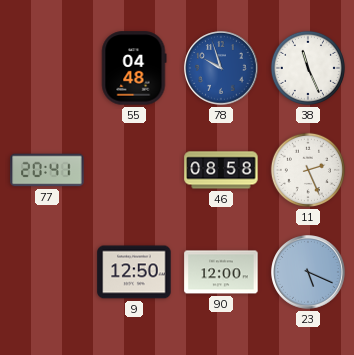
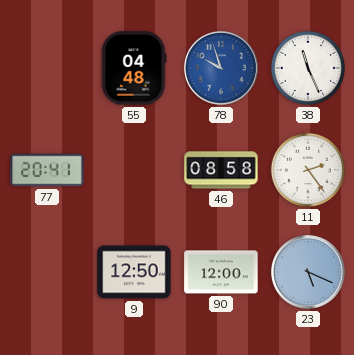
11: 2:26 -> 2:24 (308, 170)
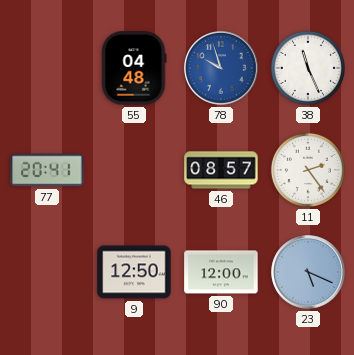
46: 08:58 -> 08:57 (221, 170)
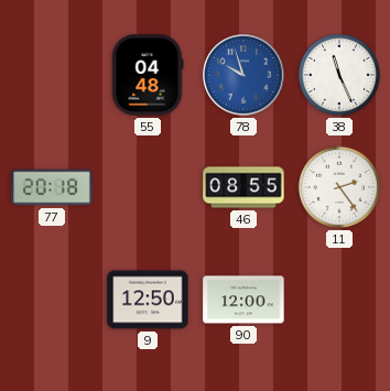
77: 20:41 -> 20:18 (52, 187)
46: 08:57 -> 08:55 (243, 187)
23: 5:19 -> none (308, 272)
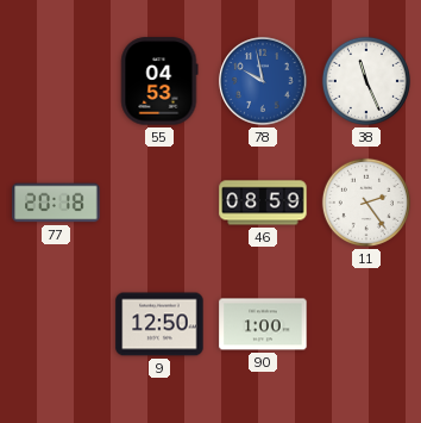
55: 04:48 -> 04:53 (159, 81)
78: 9:57 -> 9:58 (263, 81)
46: 08:55 -> 08:59 (263, 203)
90: 12:00 -> 1:00 (263, 324)
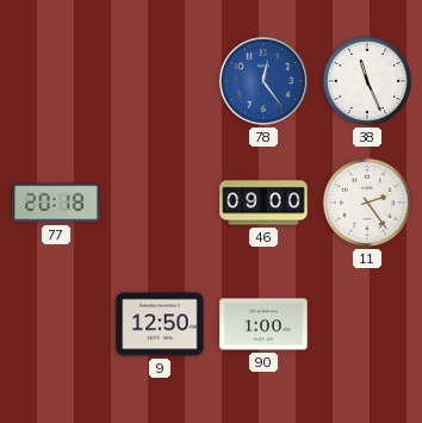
55: 04:53 -> none (159, 81)
78: 9:58 -> 12:24 (263, 81)
46: 08:59 -> 09:00 (263, 203)
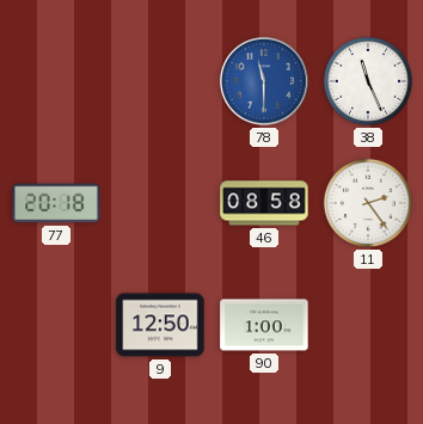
78: 12:24 -> 11:30 (264, 81)
46: 09:00 -> 08:58 (264, 203)
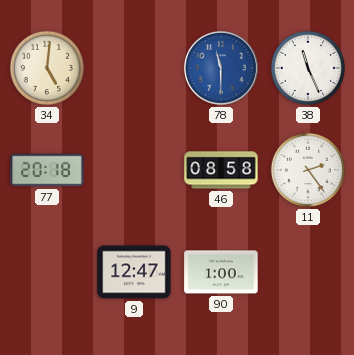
34: none -> 5:01 (47, 68)
9: 12:50 -> 12:47 (134, 272)
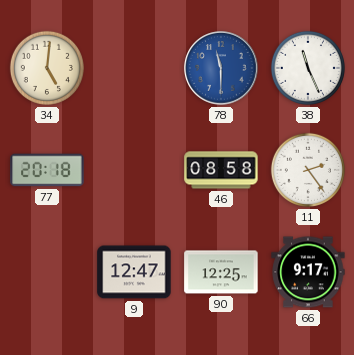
90: 1:00 -> 12:25 (221, 272)
66: none -> 9:17 (308, 272)
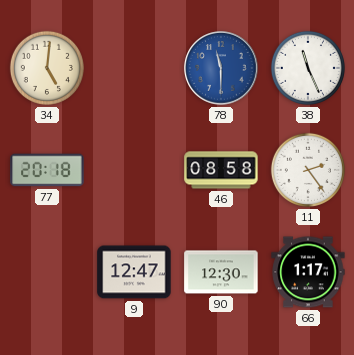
90: 12:25 -> 12:30 (221, 272)
66: 9:17 -> 1:17 (308, 272)
